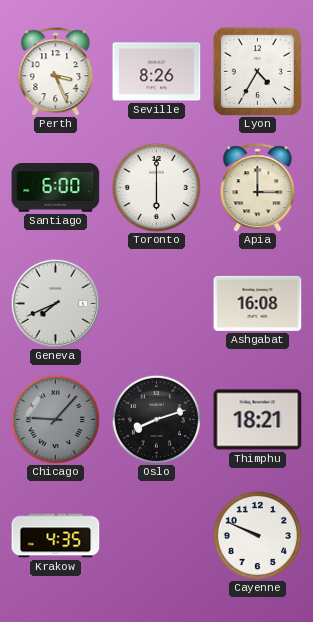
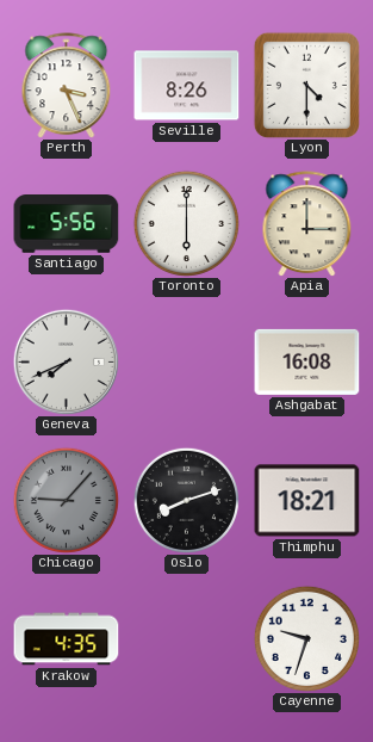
Lyon: 4:35 -> 4:30 (306, 85)
Santiago: 6:00 -> 5:56 (67, 224)
Cayenne: 9:49 -> 9:33 (306, 638)
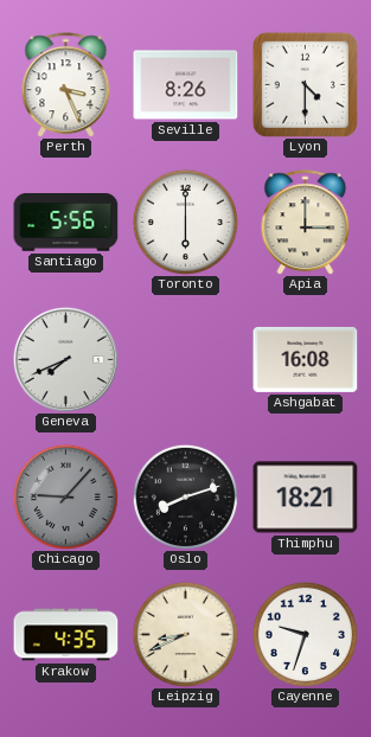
Leipzig: none -> 8:41 (185, 634)
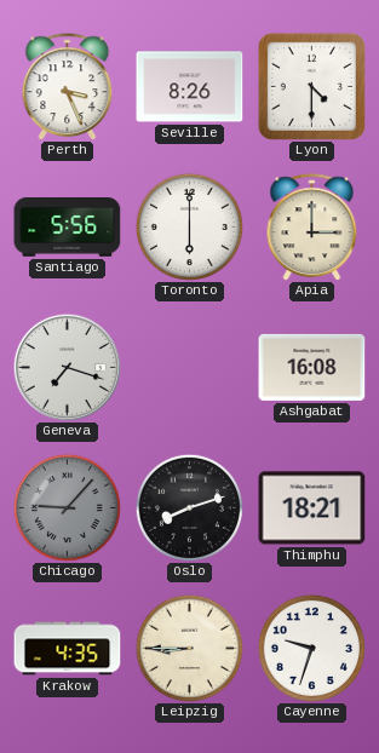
Geneva: 7:41 -> 7:18 (67, 367)
Leipzig: 8:41 -> 8:45 (189, 648)
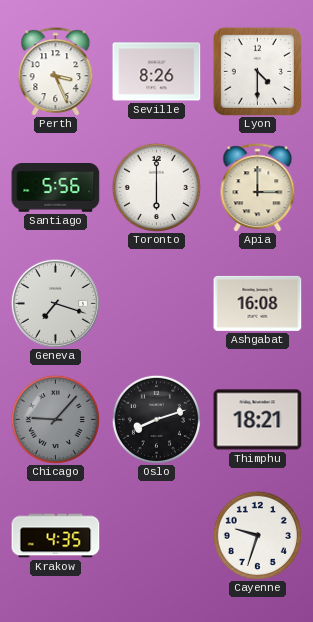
Leipzig: 8:45 -> none (189, 648)
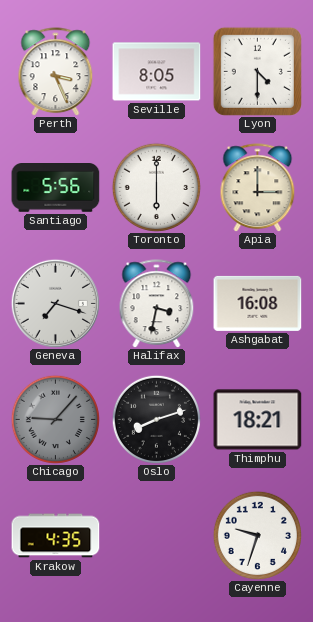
Seville: 8:26 -> 8:05 (157, 72)
Halifax: none -> 3:32 (157, 304)
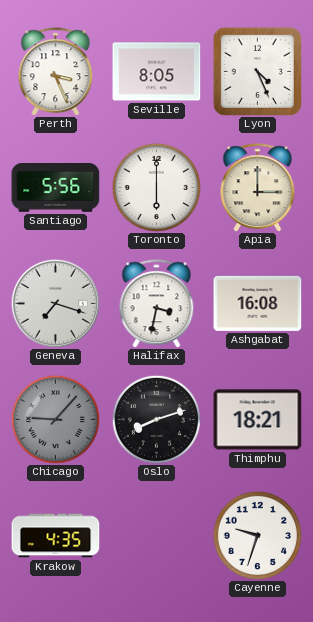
Lyon: 4:30 -> 4:26 (257, 71)
